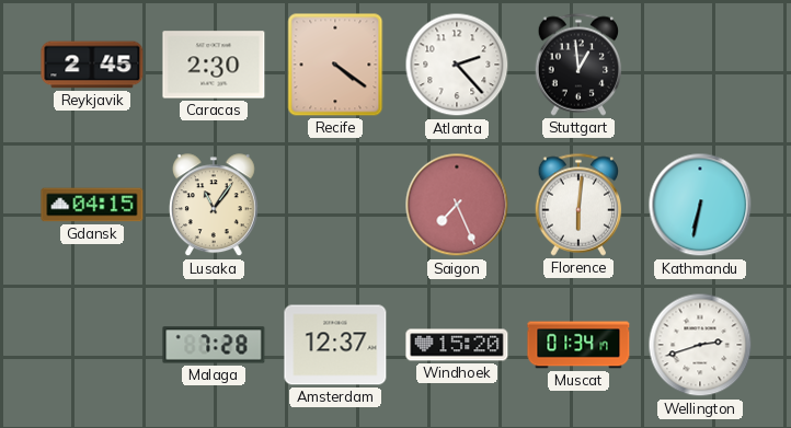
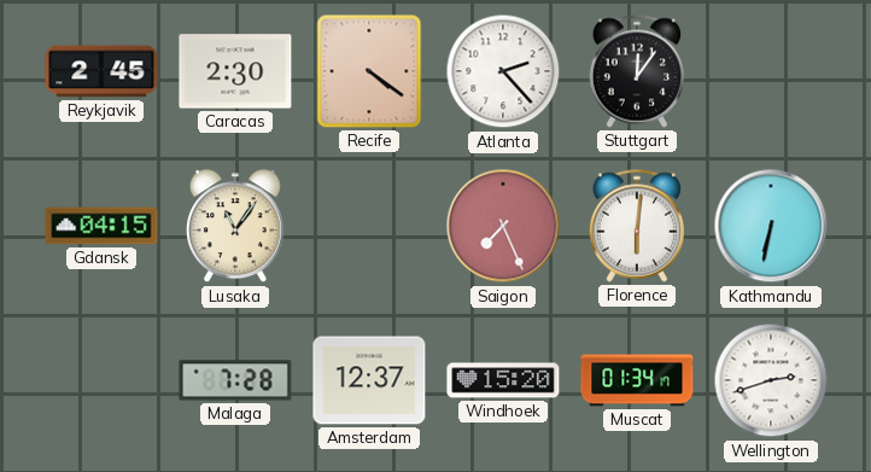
Stuttgart: 12:59 -> 12:06 (637, 71)
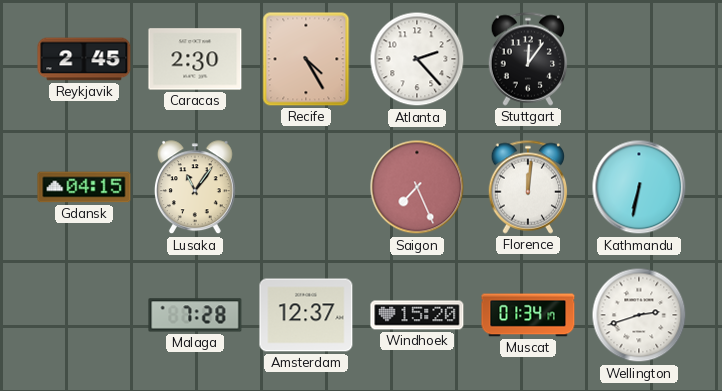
Recife: 4:21 -> 4:25 (306, 59)
Florence: 6:01 -> 12:01 (528, 187)
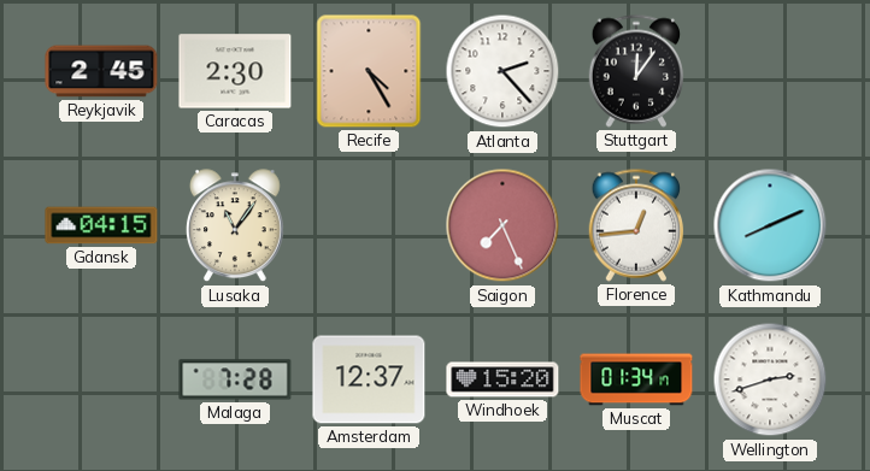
Florence: 12:01 -> 12:44 (636, 225)
Kathmandu: 6:32 -> 8:11 (770, 225)
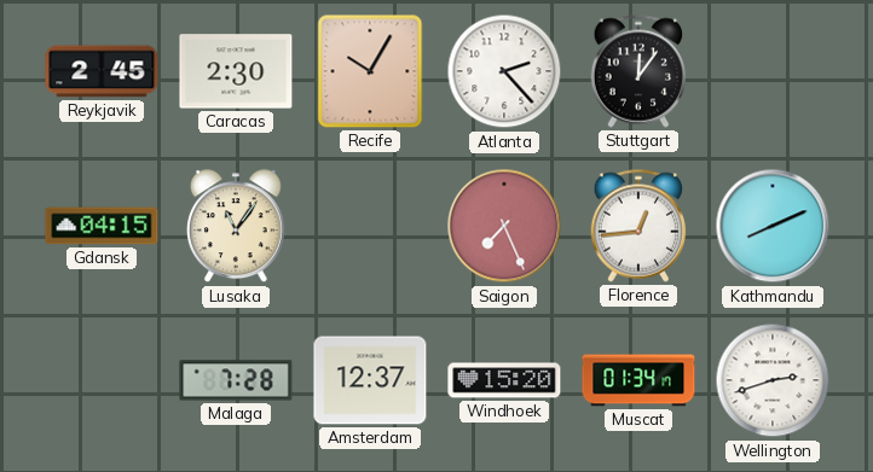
Recife: 4:25 -> 10:05 (370, 71)
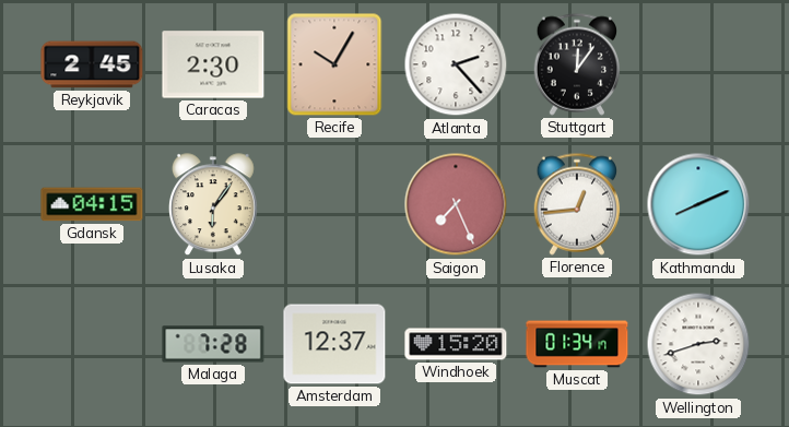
Lusaka: 11:06 -> 6:06 (213, 205)
